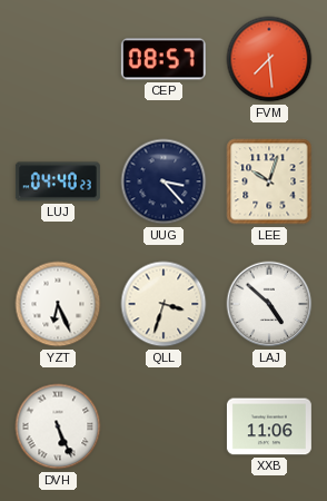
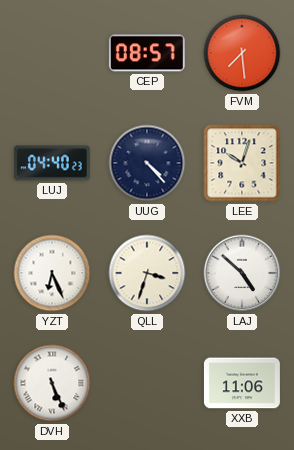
UUG: 3:23 -> 4:23 (147, 163)
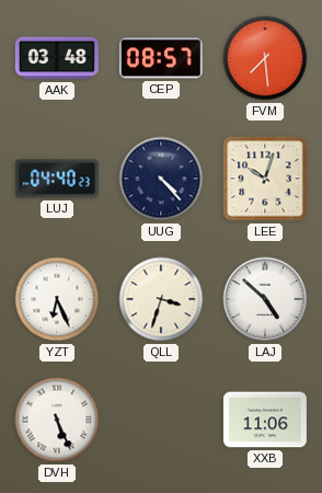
AAK: none -> 03:48 (57, 58)
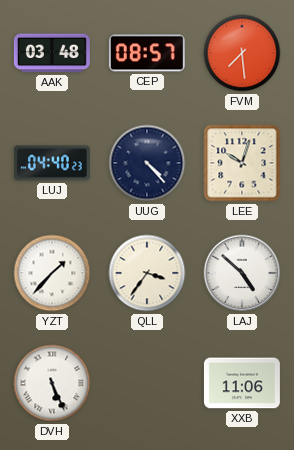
YZT: 6:26 -> 1:37 (52, 273)
QLL: 3:33 -> 3:36 (147, 273)
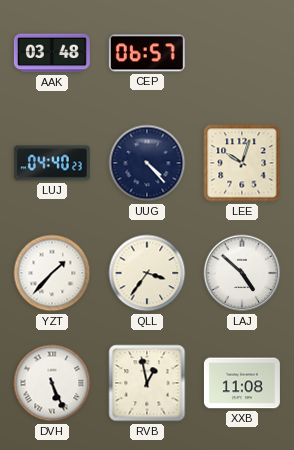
CEP: 08:57 -> 06:57 (147, 53)
FVM: 7:29 -> none (242, 53)
RVB: none -> 12:58 (147, 383)
XXB: 11:06 -> 11:08 (242, 383)
